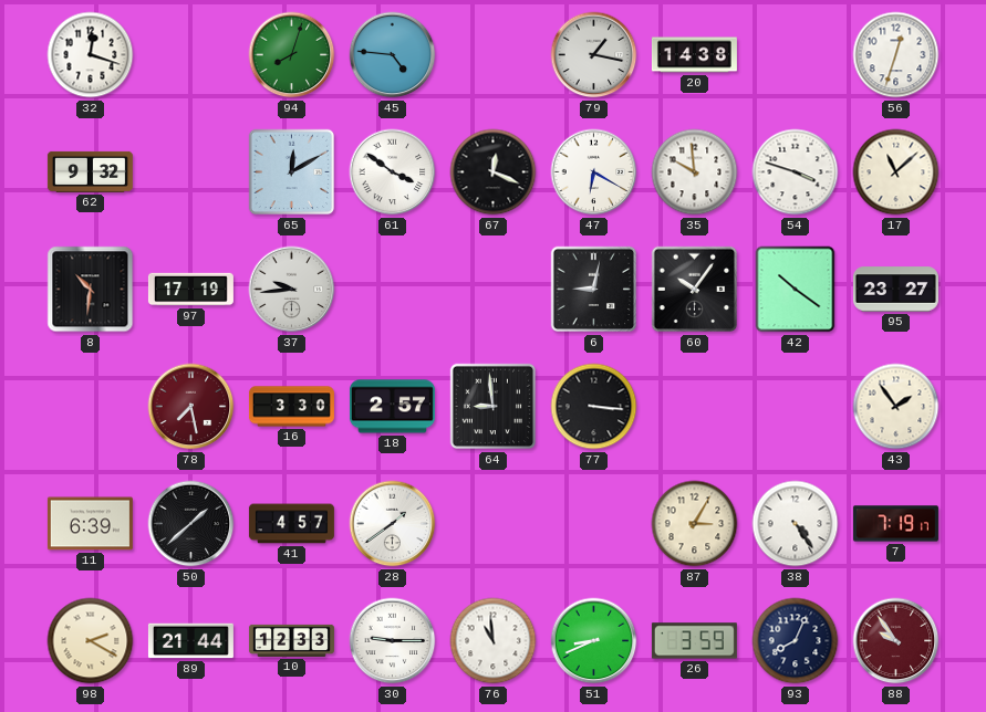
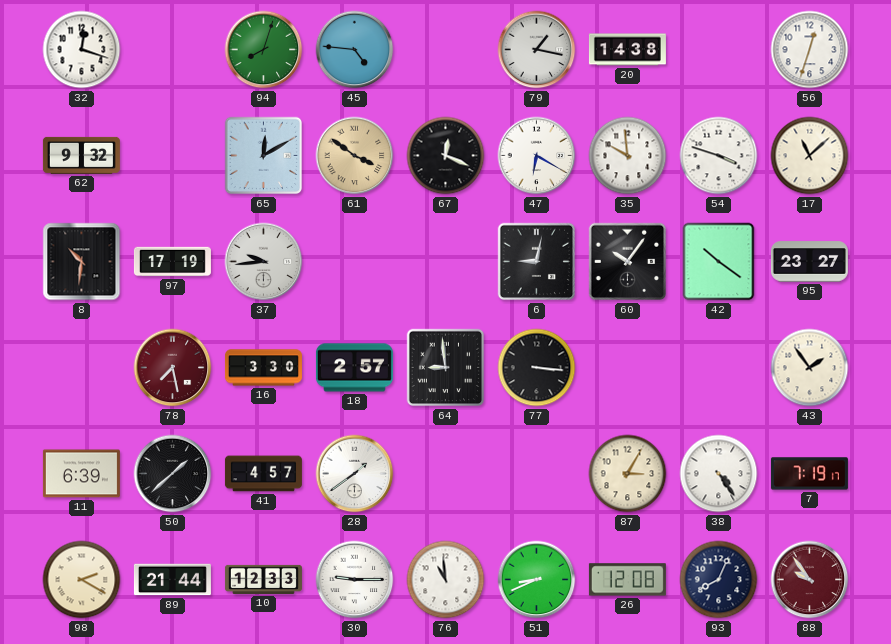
61 dial: white -> champagne (355, 156)
26: 3:59 -> 12:08 (627, 580)
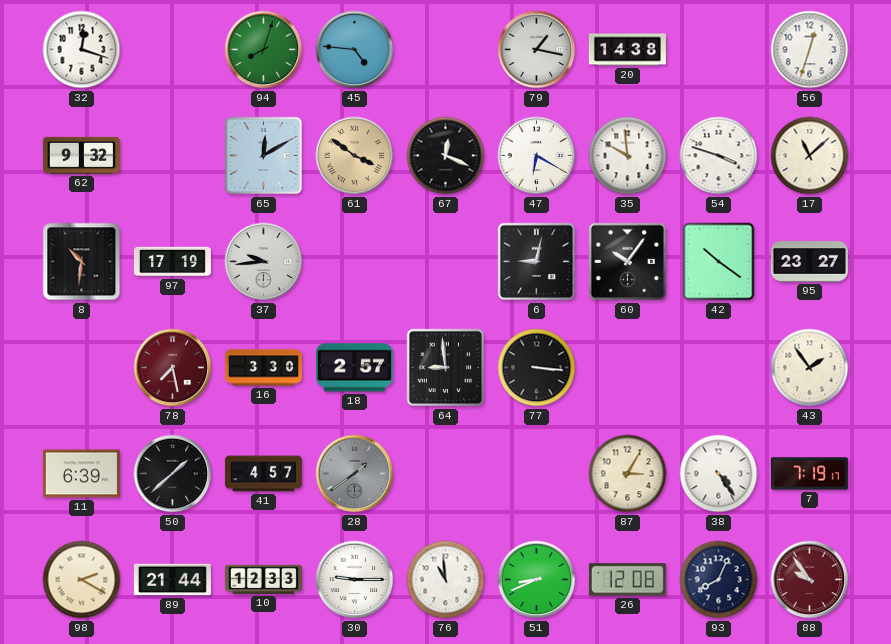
28 dial: white -> grey (355, 474)
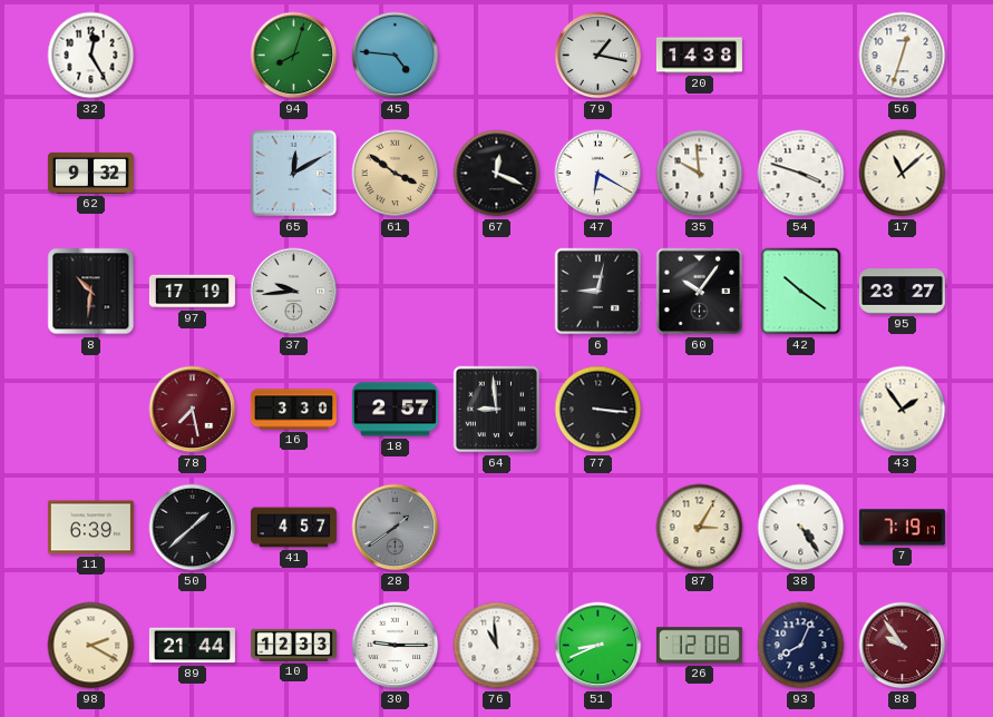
32: 12:18 -> 12:25 (91, 56)
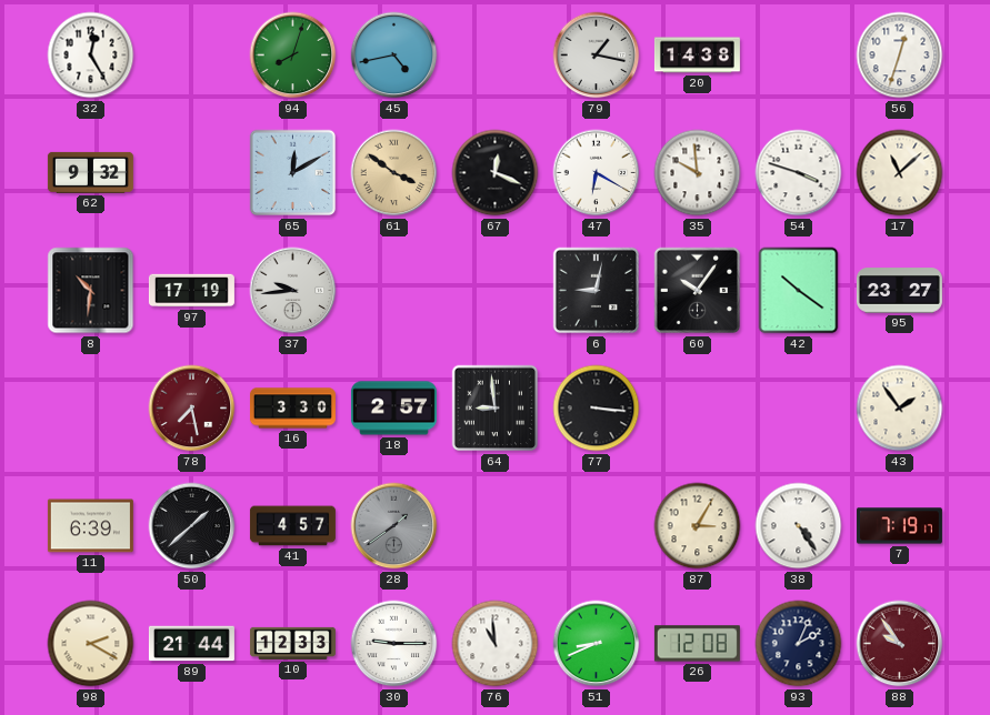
45: 4:46 -> 4:43 (394, 56)
93: 8:04 -> 2:04 (799, 644)
